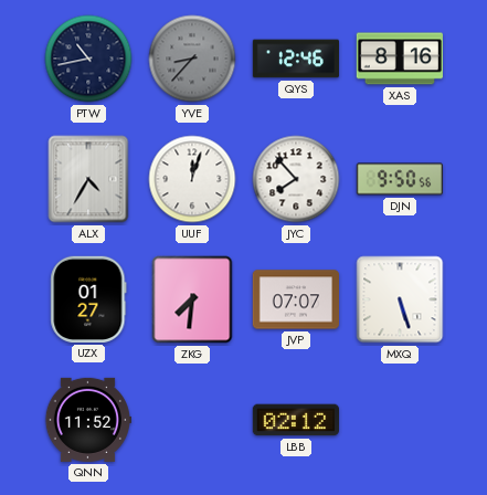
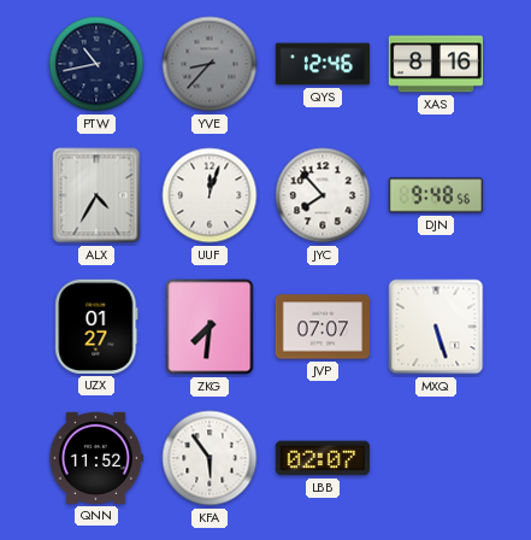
DJN: 9:50 -> 9:48 (435, 195)
KFA: none -> 5:54 (210, 458)
LBB: 02:12 -> 02:07 (321, 458)
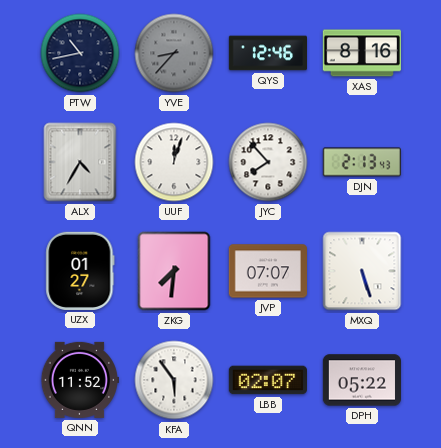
DJN: 9:48 -> 2:13 (361, 162)
DPH: none -> 05:22 (361, 380)
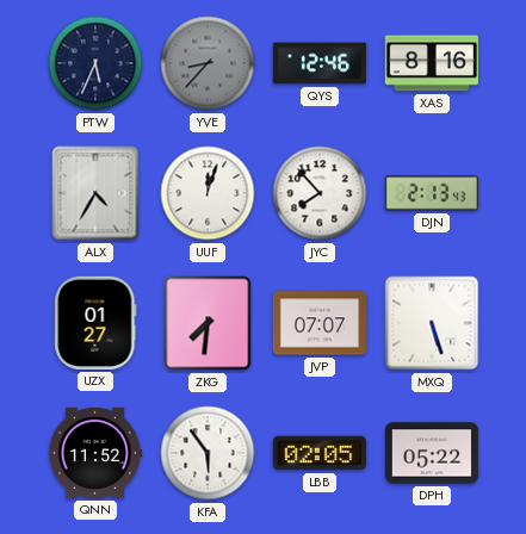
PTW: 10:43 -> 5:34 (95, 63)
LBB: 02:07 -> 02:05 (318, 453)
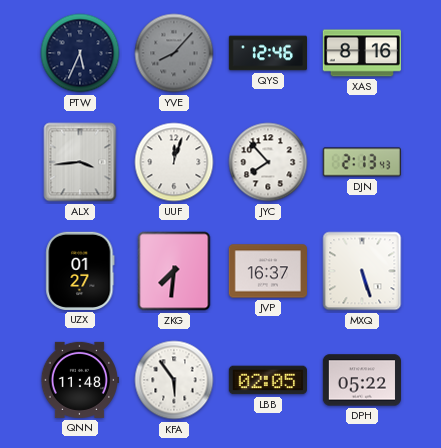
YVE: 8:37 -> 8:07 (174, 53)
ALX: 4:35 -> 3:44 (80, 162)
JVP: 07:07 -> 16:37 (267, 271)
QNN: 11:52 -> 11:48 (79, 380)
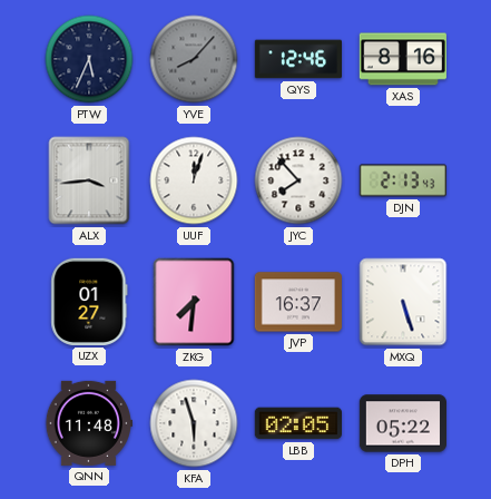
KFA: 5:54 -> 5:57 (194, 423)
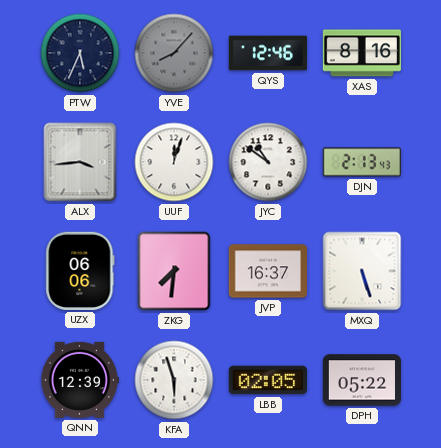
JYC: 7:53 -> 10:51 (268, 162)
UZX: 01:27 -> 06:06 (80, 271)
QNN: 11:48 -> 12:39 (79, 380)
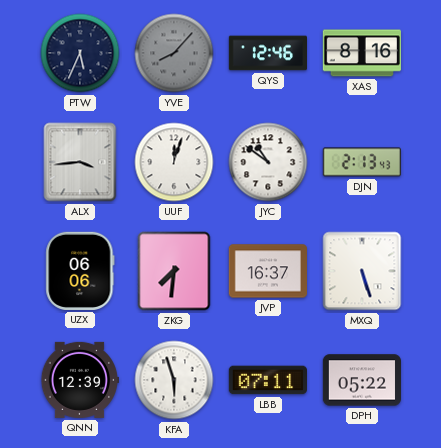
LBB: 02:05 -> 07:11 (267, 380)
